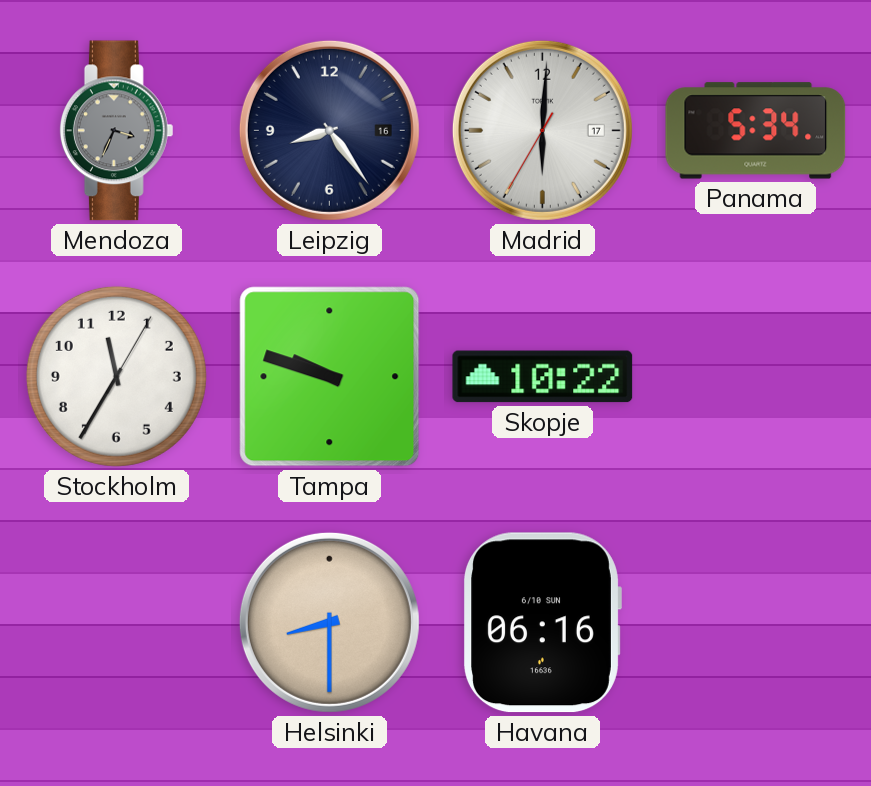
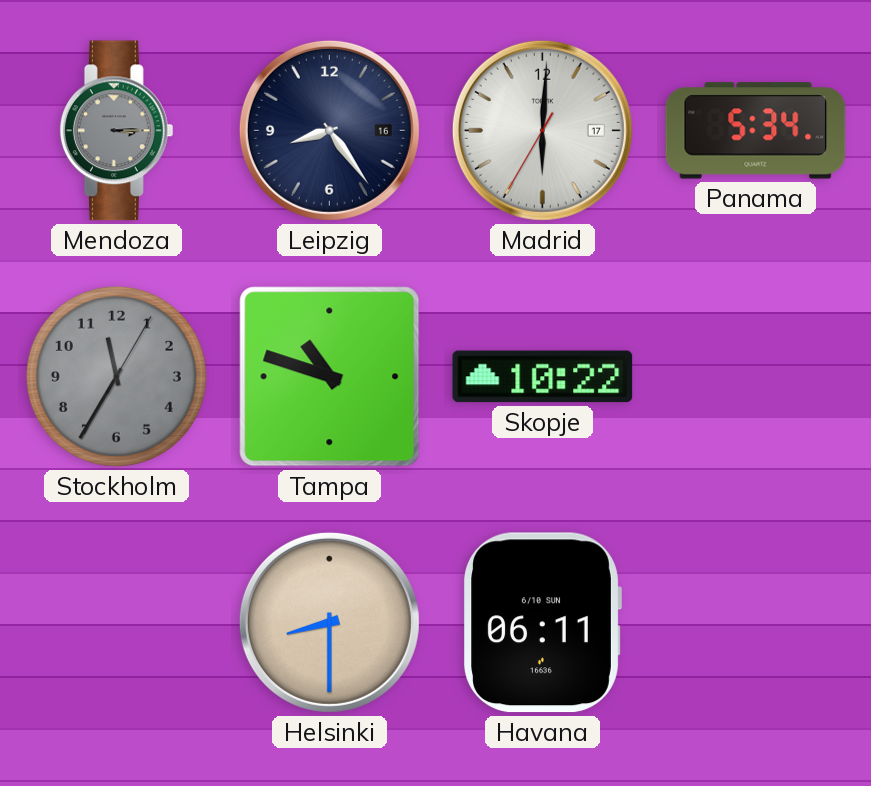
Mendoza: 3:34 -> 3:15 (116, 131)
Stockholm dial: white -> grey (116, 376)
Tampa: 9:48 -> 10:48 (330, 377)
Havana: 06:16 -> 06:11 (543, 623)
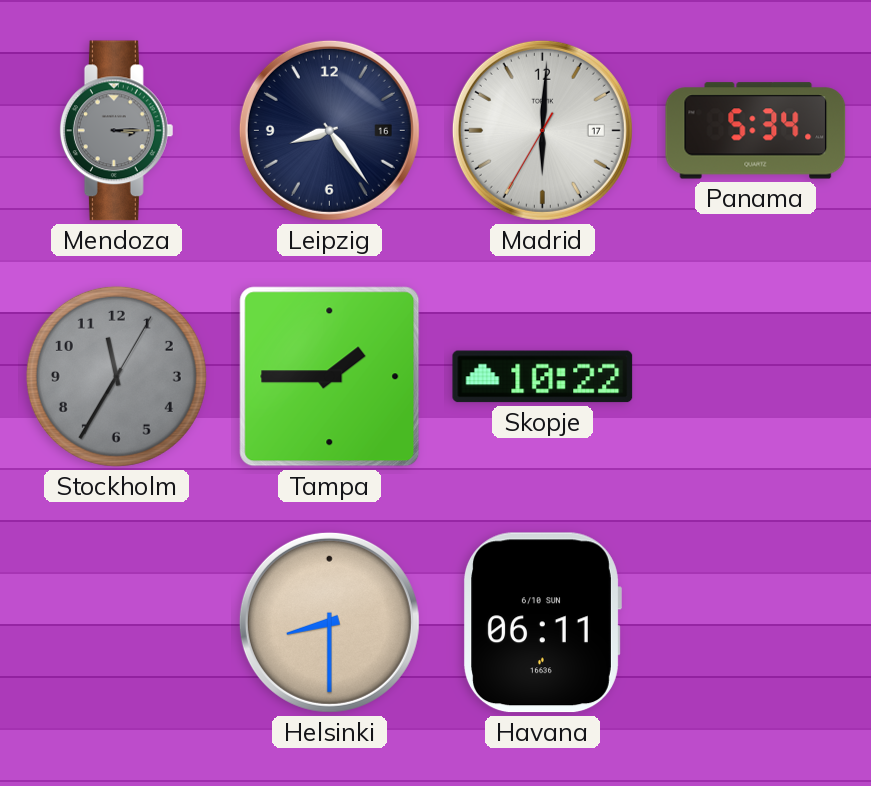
Tampa: 10:48 -> 1:45 (330, 377)
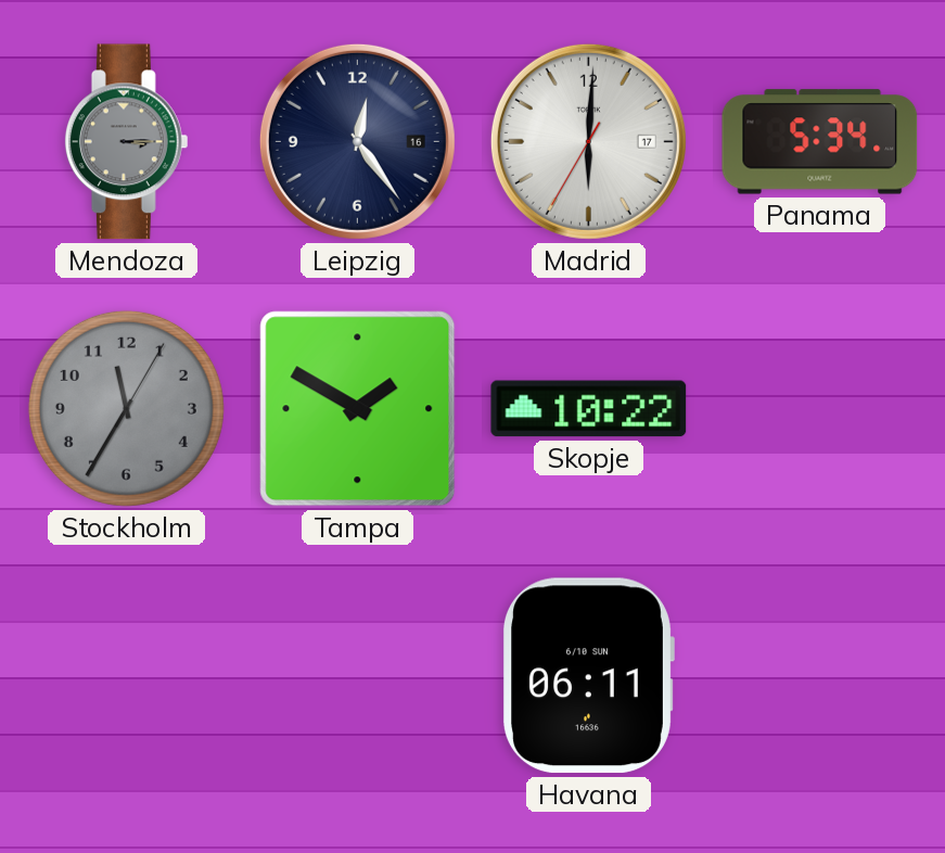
Leipzig: 8:24 -> 12:24 (357, 141)
Tampa: 1:45 -> 1:50 (358, 409)
Helsinki: 8:30 -> none (329, 622)
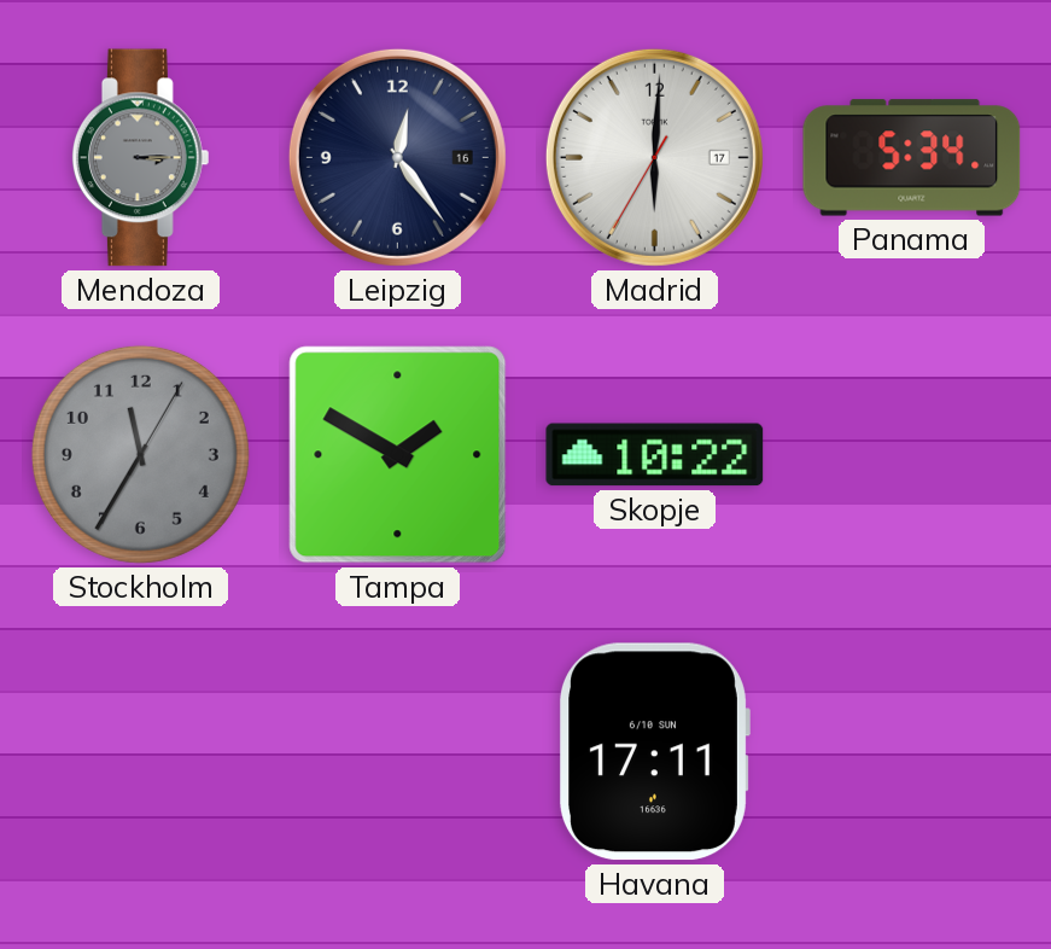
Havana: 06:11 -> 17:11 (655, 752)
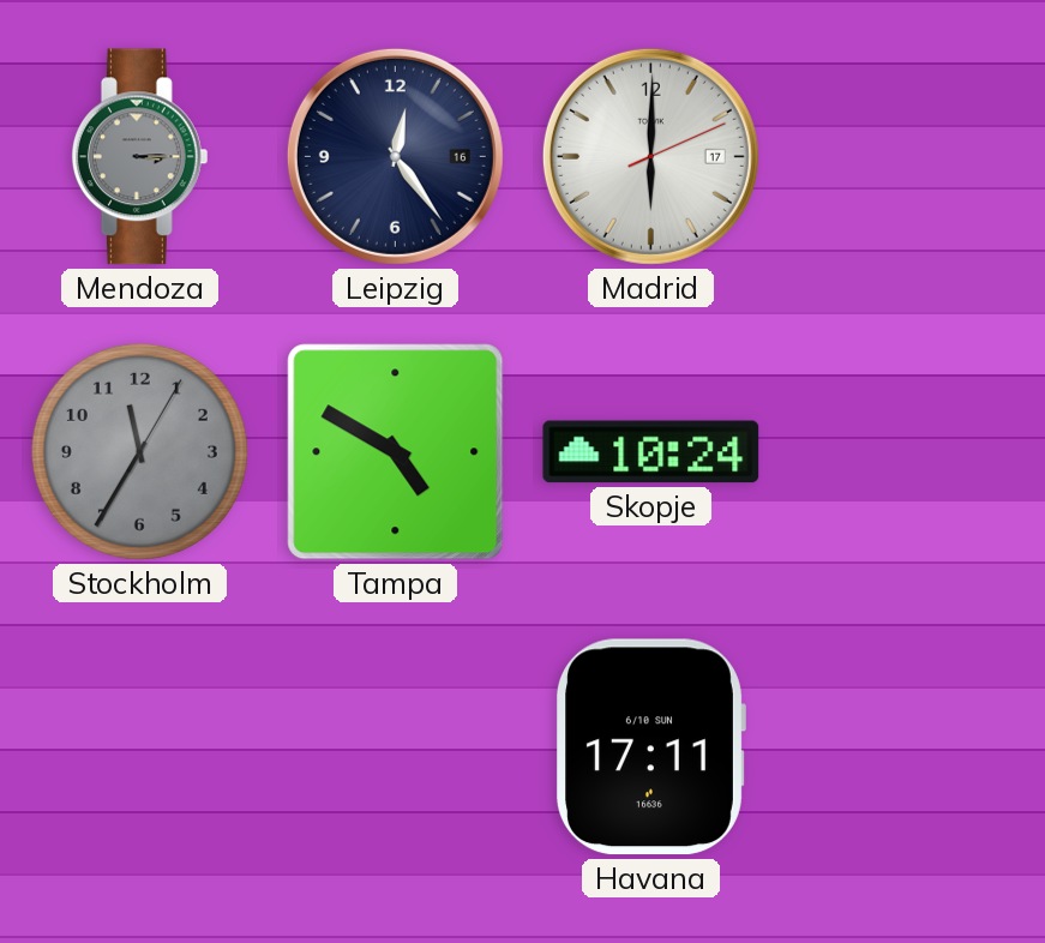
Madrid: 6:00:35 -> 6:00:11 (650, 156)
Panama: 5:34 -> none (912, 158)
Tampa: 1:50 -> 4:50 (396, 452)
Skopje: 10:22 -> 10:24 (651, 452)
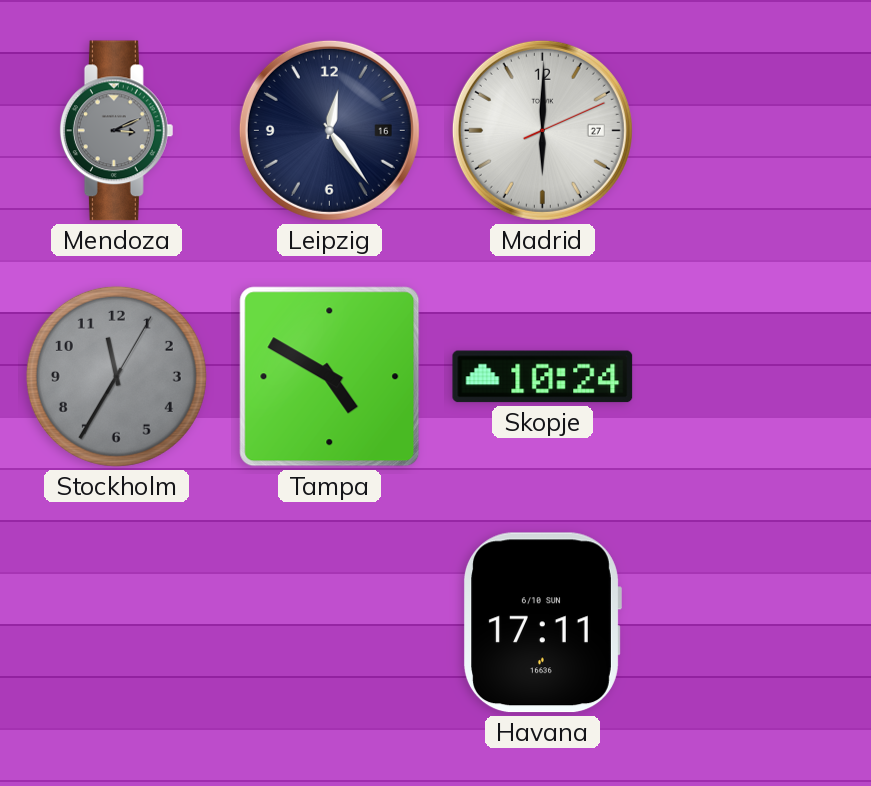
Mendoza: 3:15 -> 3:11 (116, 131)
Madrid date: 17 -> 27 (542, 130)
